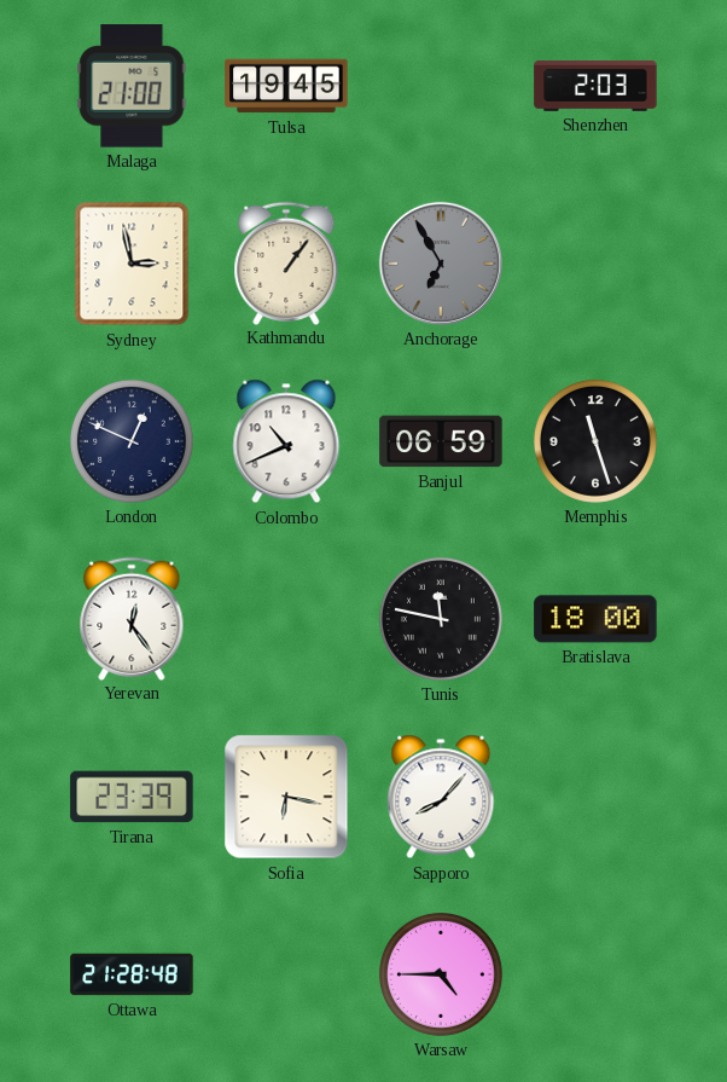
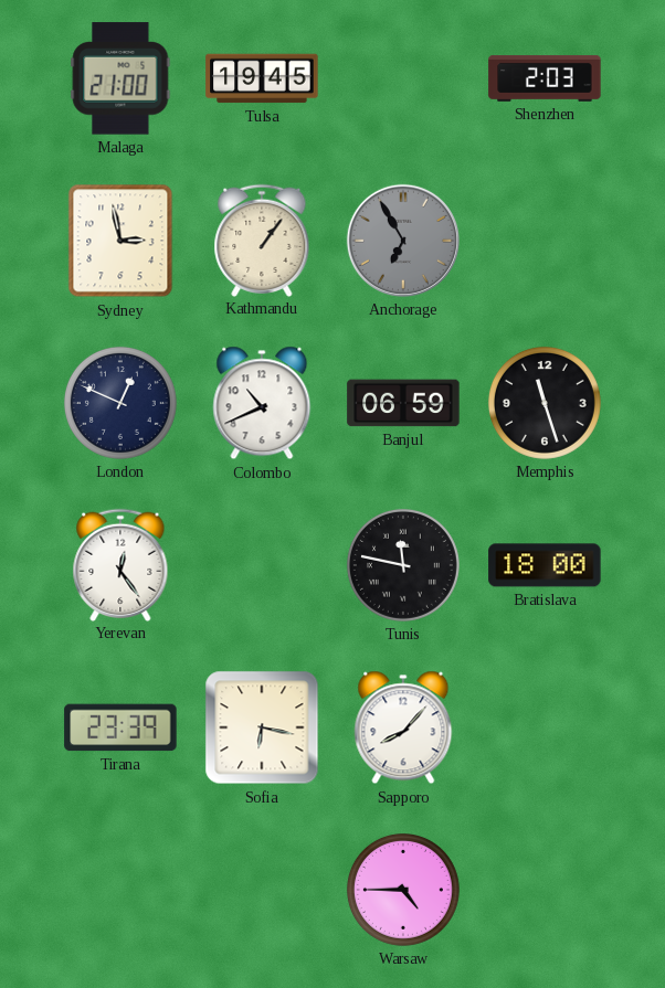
Ottawa: 21:28 -> none (132, 974)
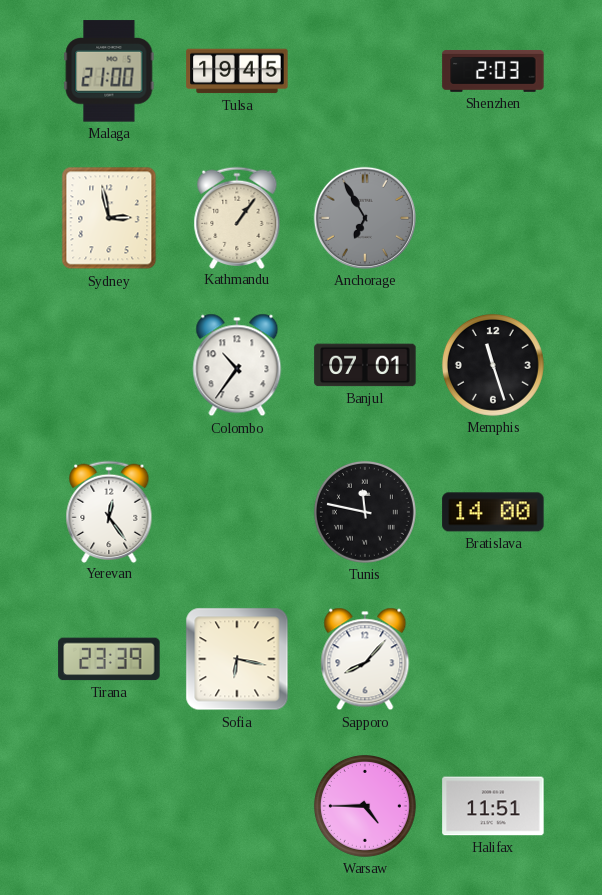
London: 12:49 -> none (120, 403)
Colombo: 10:41 -> 10:36 (237, 365)
Banjul: 06:59 -> 07:01 (365, 365)
Bratislava: 18:00 -> 14:00 (493, 512)
Halifax: none -> 11:51 (493, 806)
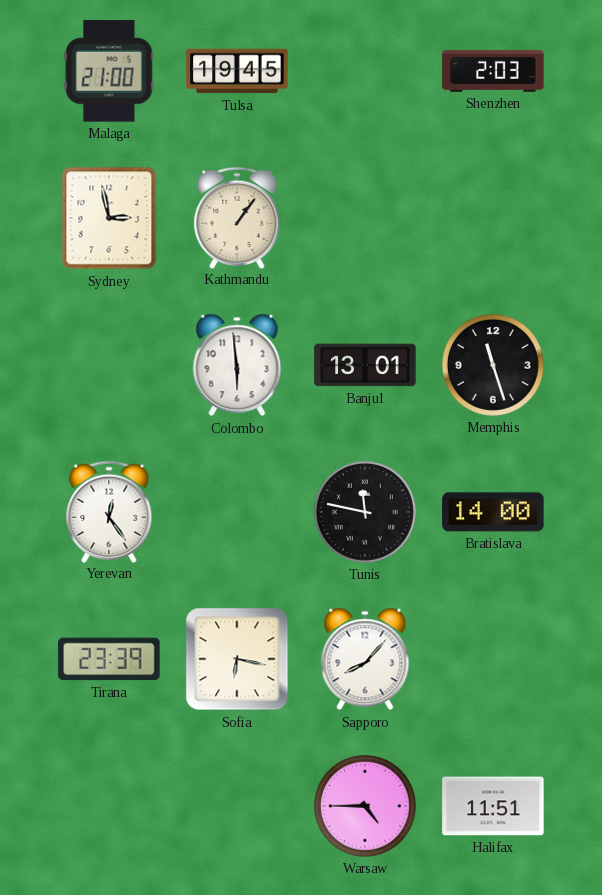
Anchorage: 6:55 -> none (365, 218)
Colombo: 10:36 -> 5:59 (237, 365)
Banjul: 07:01 -> 13:01 (365, 365)
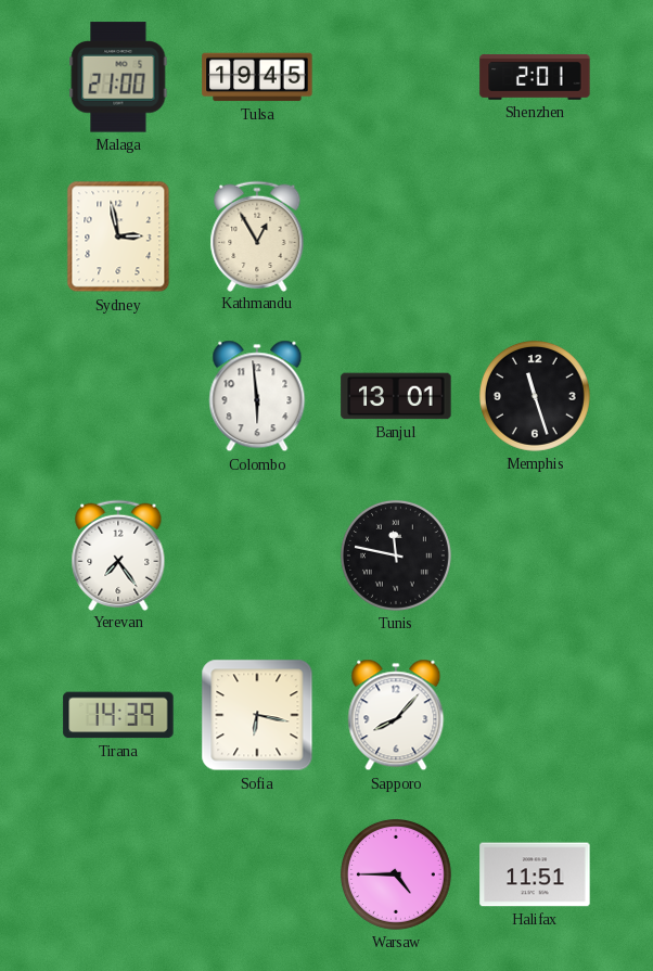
Shenzhen: 2:03 -> 2:01 (535, 77)
Kathmandu: 1:06 -> 12:55 (257, 235)
Yerevan: 12:24 -> 7:24 (118, 554)
Bratislava: 14:00 -> none (493, 512)
Tirana: 23:39 -> 14:39 (118, 715)
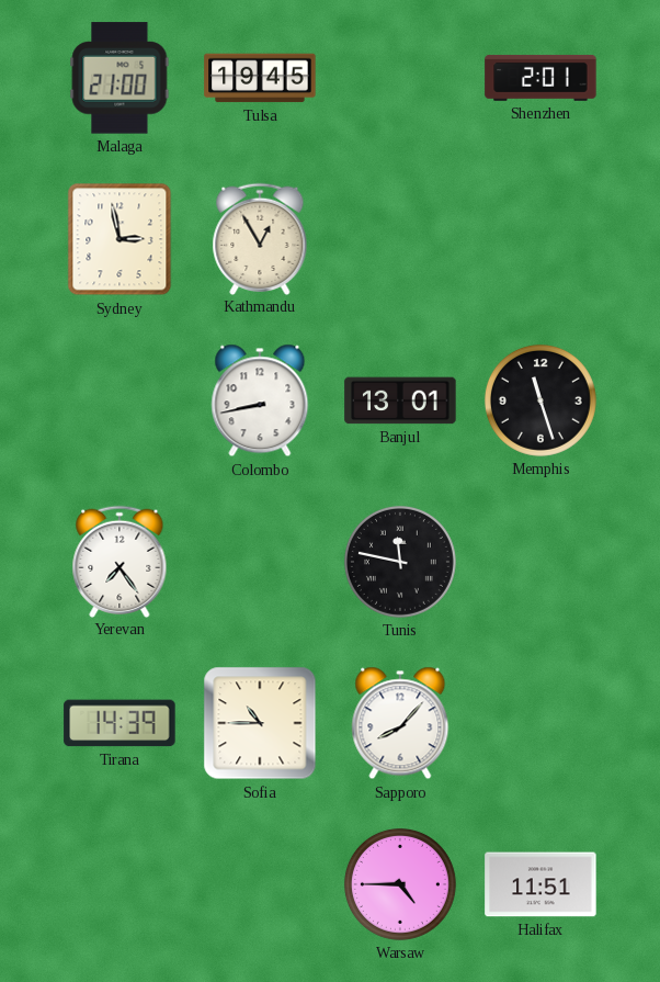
Colombo: 5:59 -> 8:43 (260, 400)
Sofia: 6:17 -> 10:45 (260, 723)
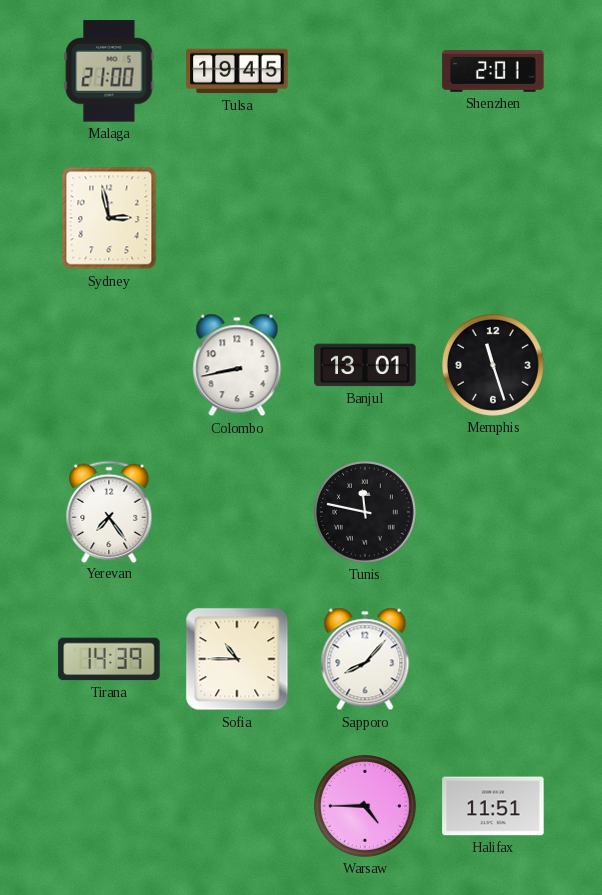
Kathmandu: 12:55 -> none (260, 238)
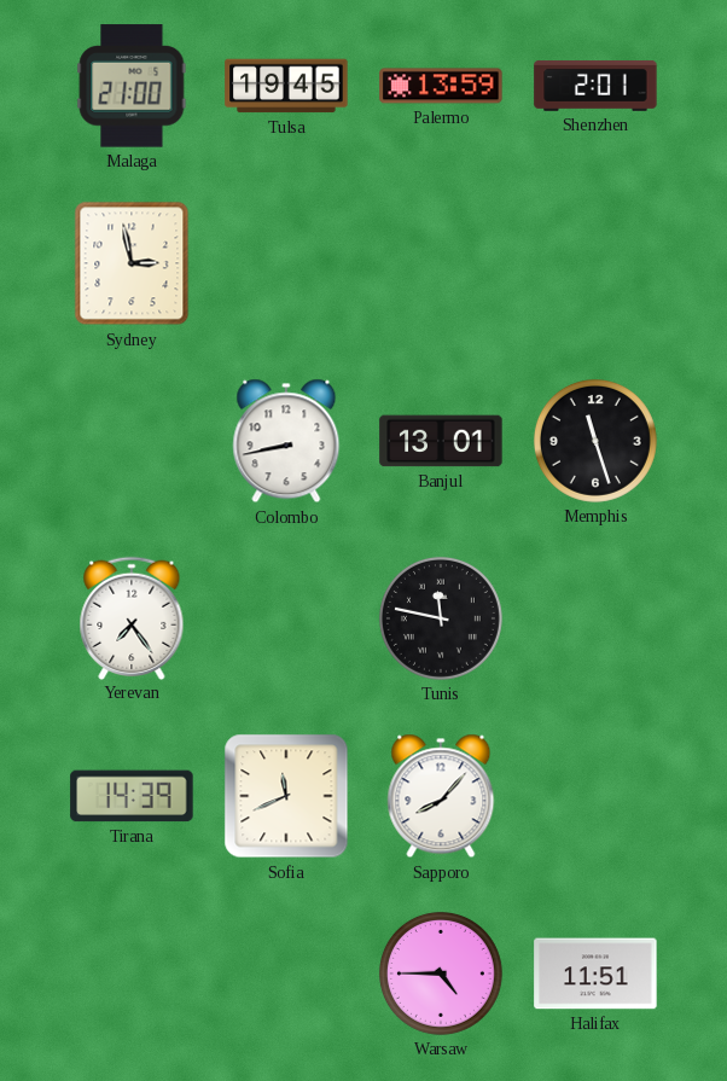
Palermo: none -> 13:59 (441, 86)
Sofia: 10:45 -> 11:41 (286, 796)
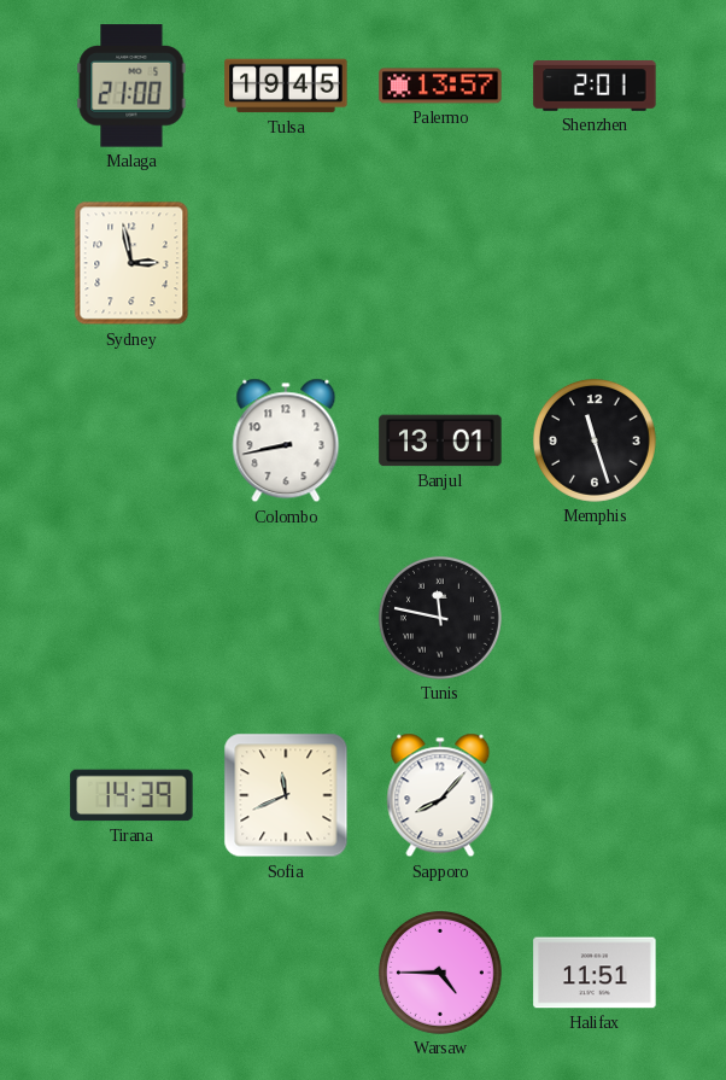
Palermo: 13:59 -> 13:57 (440, 86)
Yerevan: 7:24 -> none (132, 617)
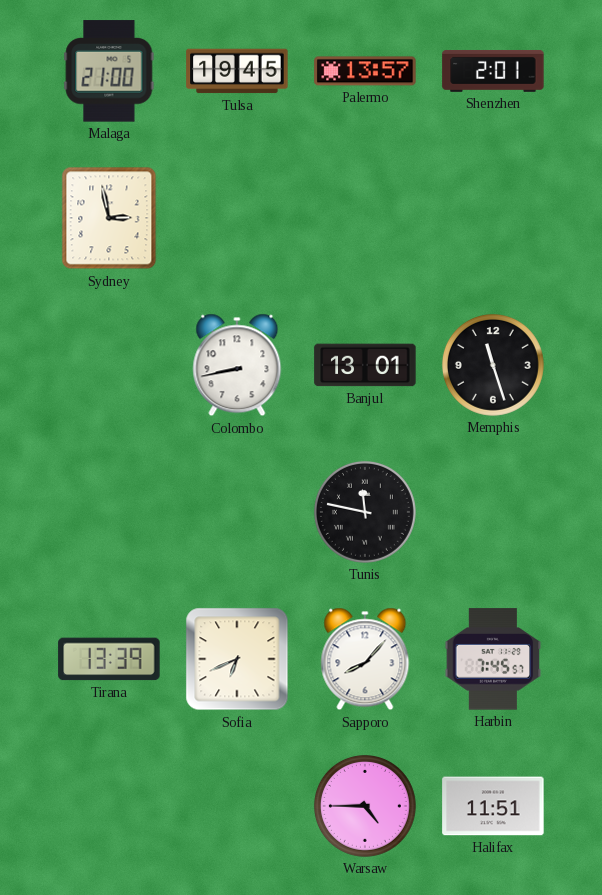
Tirana: 14:39 -> 13:39 (109, 659)
Sofia: 11:41 -> 6:41 (237, 659)
Harbin: none -> 7:45 (493, 659)
